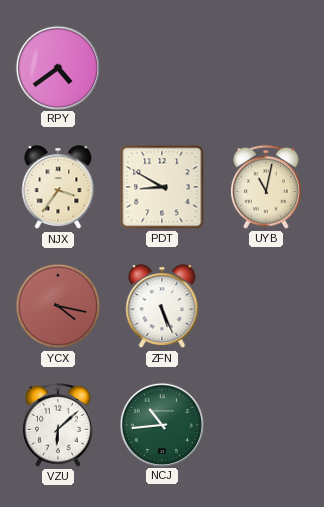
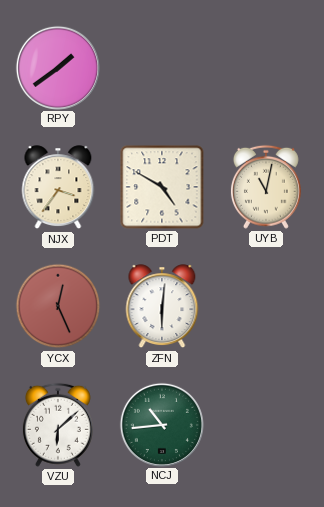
RPY: 4:39 -> 1:39 (57, 67)
PDT: 8:50 -> 4:50 (162, 187)
YCX: 4:17 -> 12:26 (58, 306)
ZFN: 5:26 -> 6:01 (162, 307)
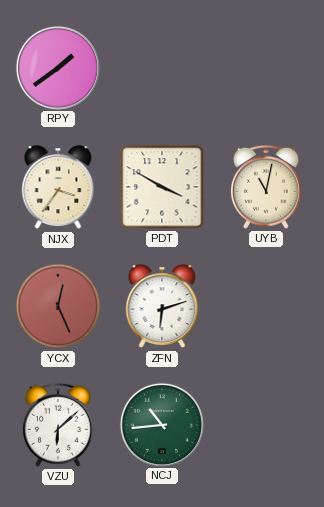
PDT: 4:50 -> 3:50 (162, 187)
ZFN: 6:01 -> 6:12 (162, 307)
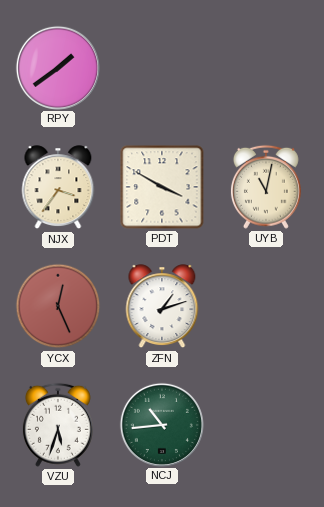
ZFN: 6:12 -> 1:12 (162, 307)
VZU: 6:08 -> 5:33 (58, 425)
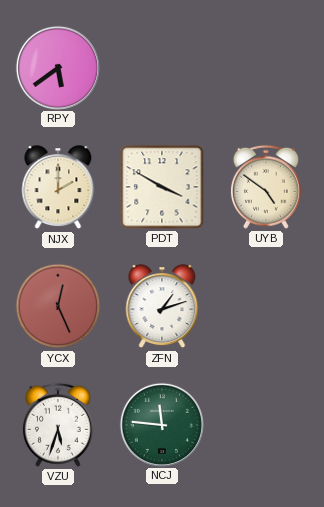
RPY: 1:39 -> 5:39 (57, 67)
NJX: 3:36 -> 2:00 (58, 188)
UYB: 11:02 -> 4:51 (266, 187)
NCJ: 10:44 -> 11:46 (161, 424)
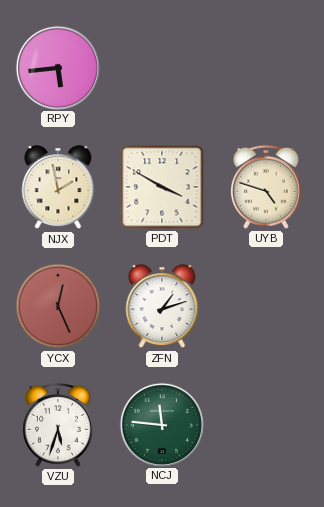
RPY: 5:39 -> 5:44 (57, 67)
NJX: 2:00 -> 1:58 (58, 188)
UYB: 4:51 -> 4:48 (266, 187)
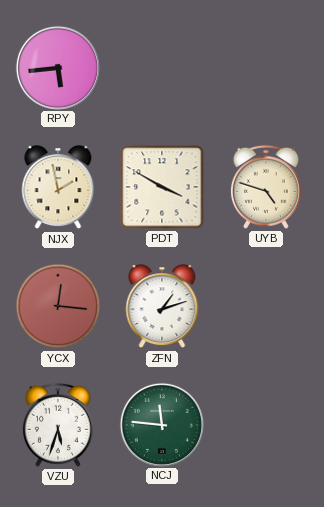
YCX: 12:26 -> 12:16 (58, 306)
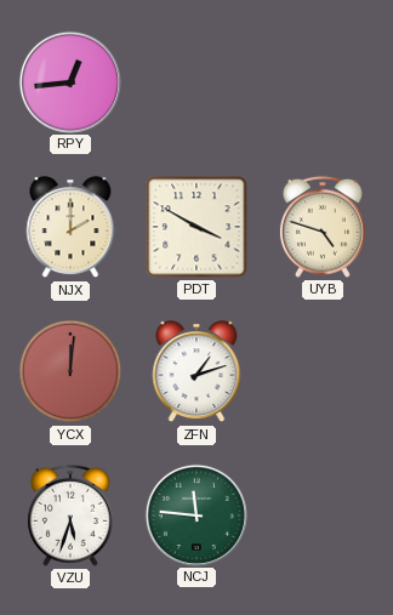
RPY: 5:44 -> 12:44 (69, 81)
NJX: 1:58 -> 2:00 (70, 228)
YCX: 12:16 -> 12:01 (70, 371)
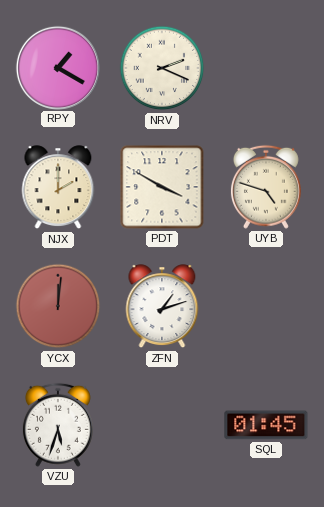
RPY: 12:44 -> 1:20 (57, 67)
NRV: none -> 2:19 (162, 68)
NCJ: 11:46 -> none (195, 514)
SQL: none -> 01:45 (266, 425)
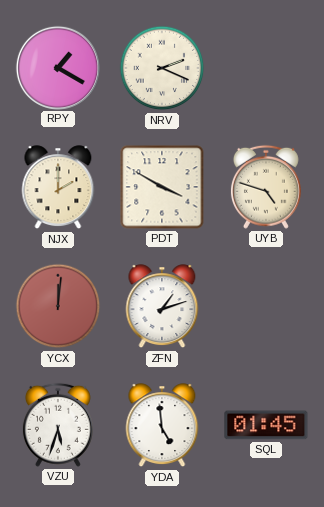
YDA: none -> 4:59 (162, 426)
